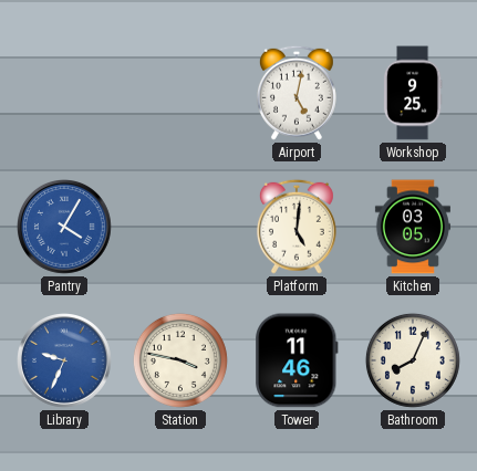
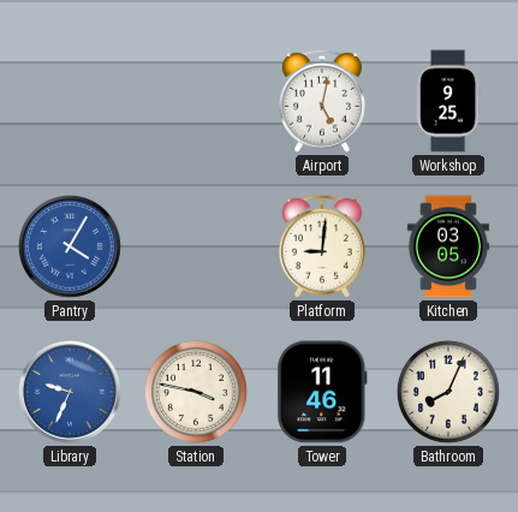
Platform: 5:01 -> 9:01 (322, 246)
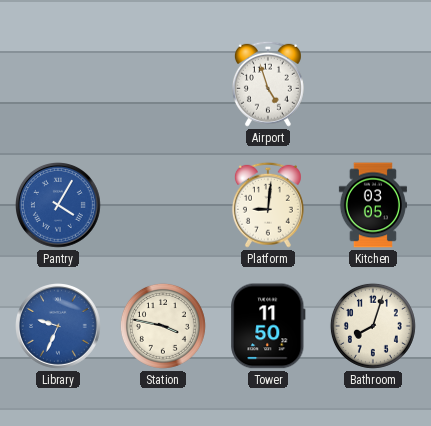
Airport: 5:02 -> 4:57 (268, 84)
Workshop: 9:25 -> none (448, 101)
Tower: 11:46 -> 11:50 (268, 326)
Bathroom: 8:04 -> 8:03 (373, 326)
